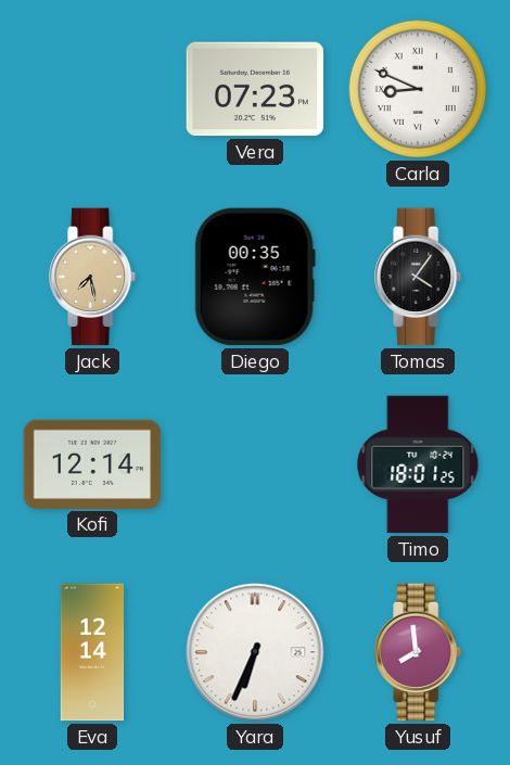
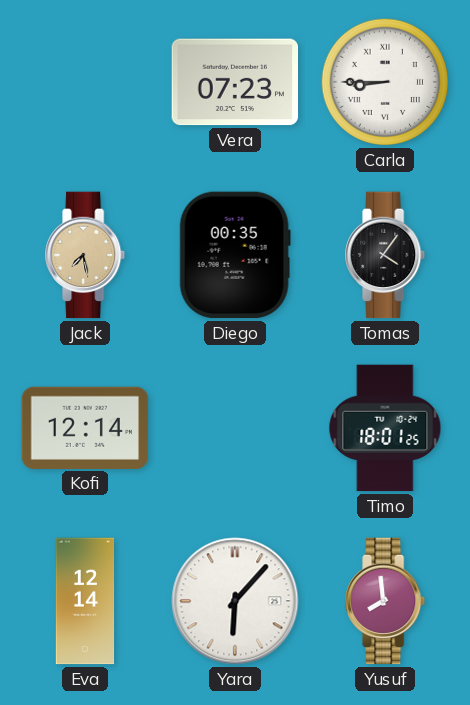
Carla: 8:49 -> 8:45 (385, 82)
Yara: 6:34 -> 6:07 (235, 601)
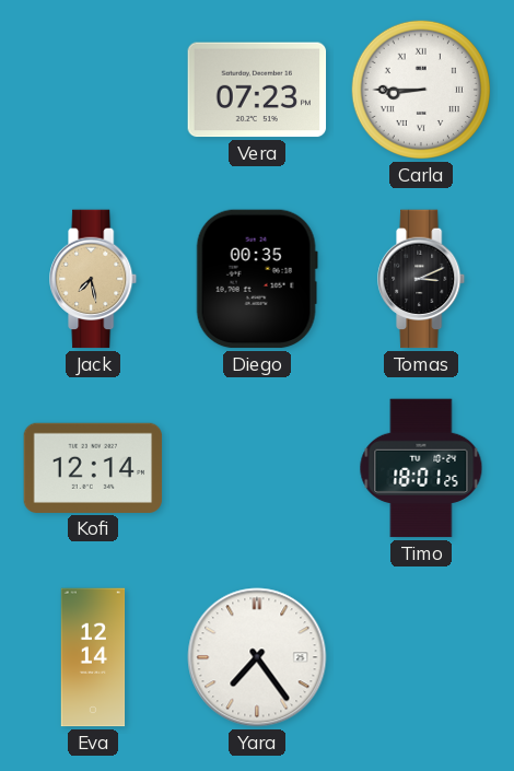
Tomas: 4:06 -> 3:11 (422, 279)
Yara: 6:07 -> 7:24 (257, 657)
Yusuf: 7:59 -> none (386, 601)
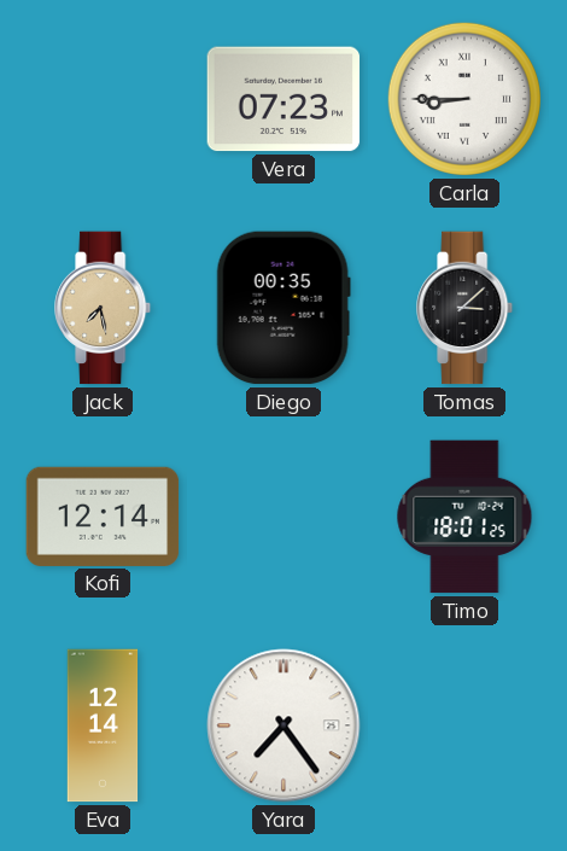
Tomas: 3:11 -> 3:08 (466, 308)
